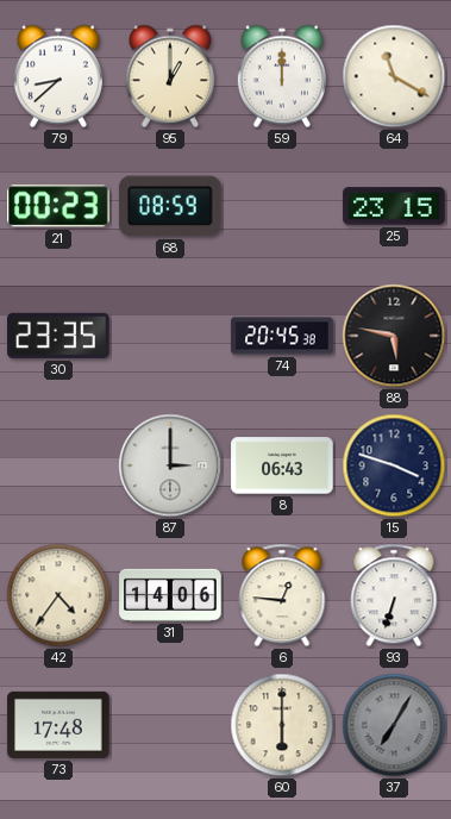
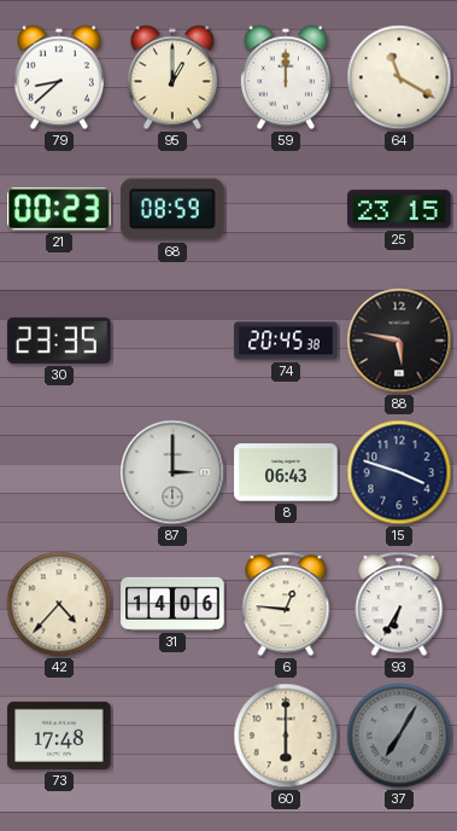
42: 4:36 -> 4:37 (59, 604)
93: 6:33 -> 6:35 (399, 604)
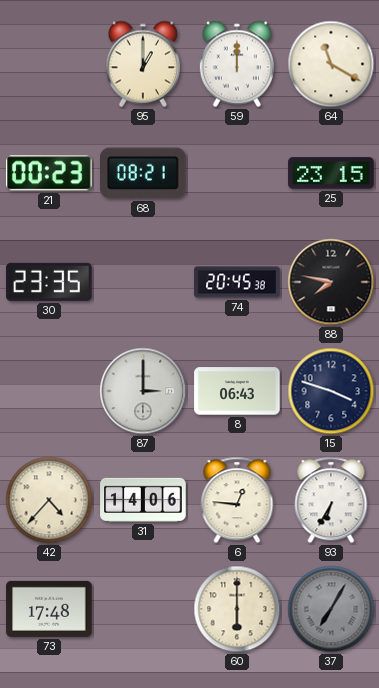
79: 8:38 -> none (59, 77)
68: 08:59 -> 08:21 (144, 173)
88: 5:47 -> 7:47 (331, 282)
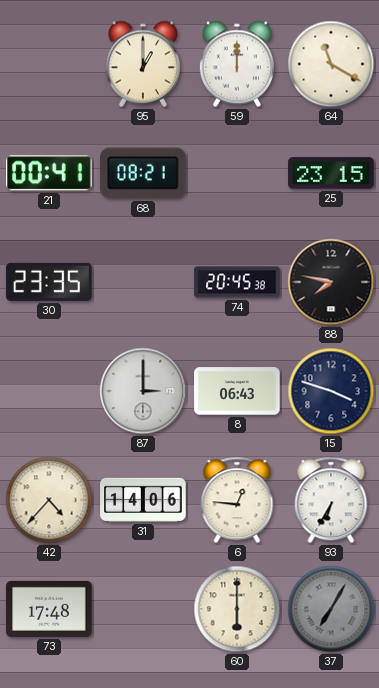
21: 00:23 -> 00:41 (50, 173)
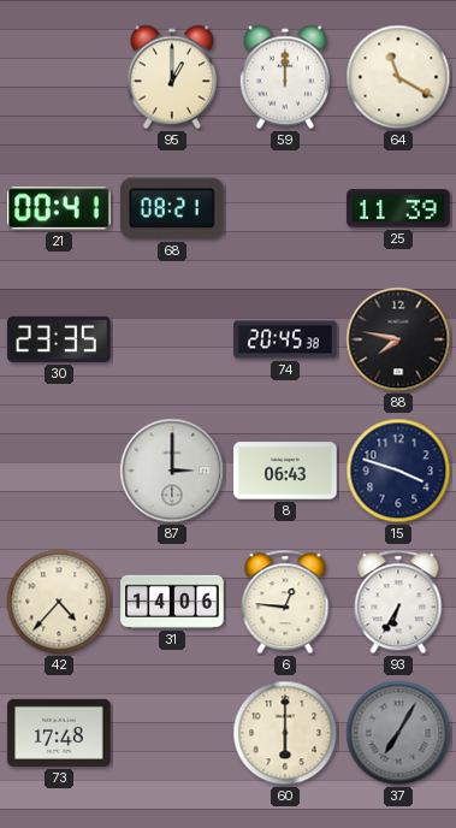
25: 23:15 -> 11:39 (398, 208)
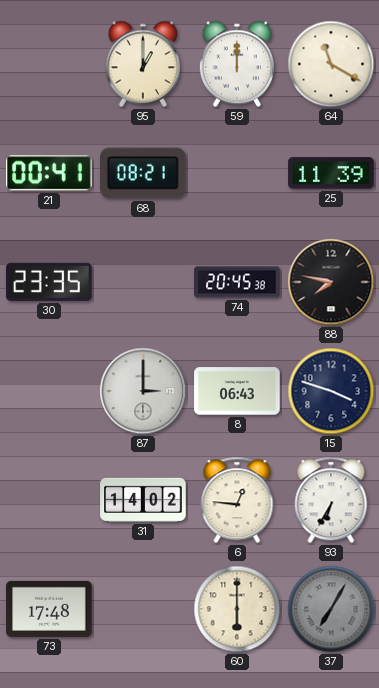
42: 4:37 -> none (59, 602)
31: 14:06 -> 14:02 (143, 500)
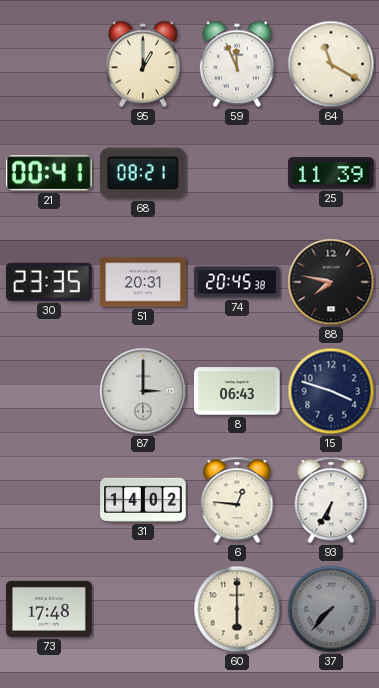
59: 12:00 -> 11:56 (237, 64)
51: none -> 20:31 (143, 282)
37: 7:05 -> 7:37 (331, 609)
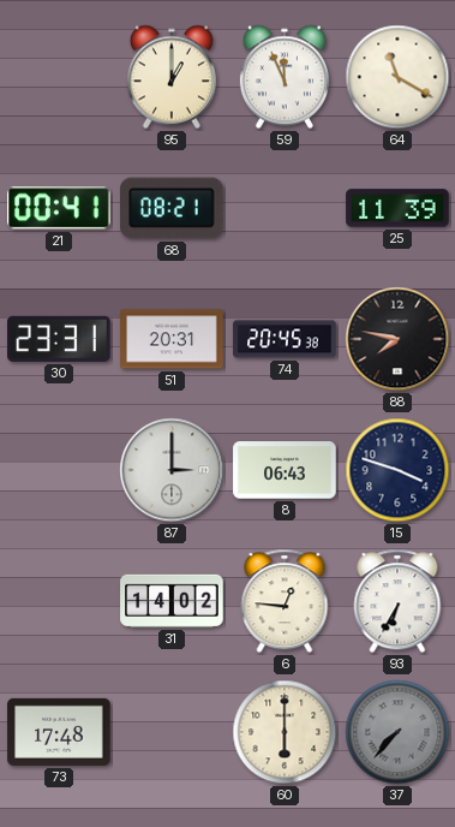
30: 23:35 -> 23:31 (59, 339)
